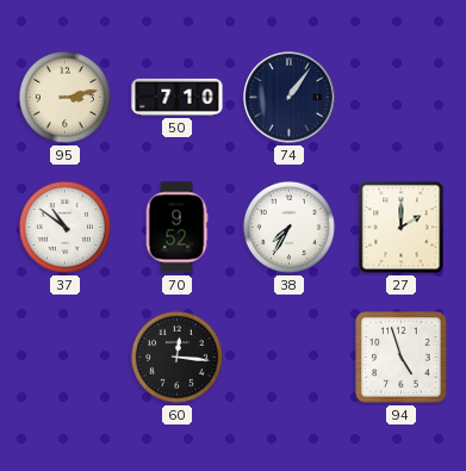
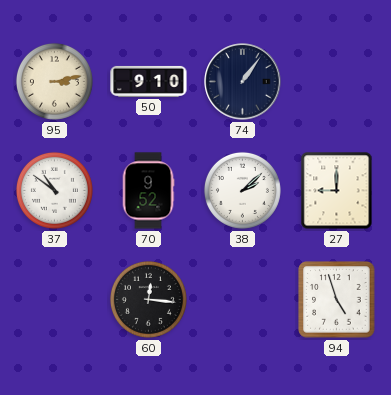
50: 7:10 -> 9:10 (149, 81)
38: 7:35 -> 2:08 (242, 190)
27: 2:00 -> 9:00 (337, 191)
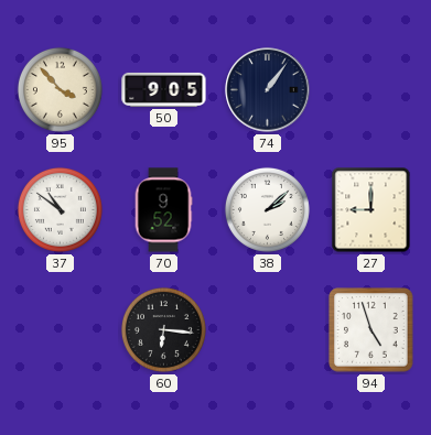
95: 3:13 -> 3:53 (60, 89)
50: 9:10 -> 9:05 (164, 89)
60: 12:16 -> 6:16 (163, 329)
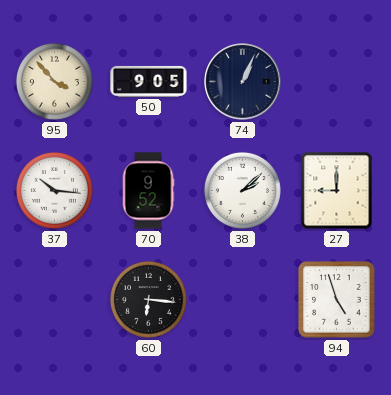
74: 1:06 -> 1:04 (243, 82)
37: 10:51 -> 10:16 (54, 190)
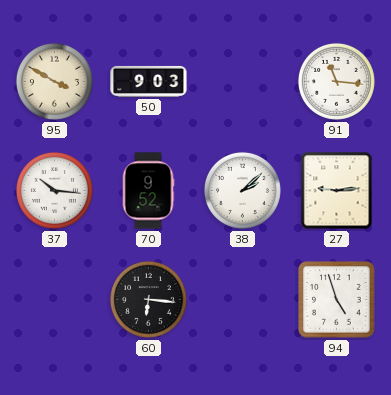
95: 3:53 -> 3:50 (54, 81)
50: 9:05 -> 9:03 (149, 81)
74: 1:04 -> none (243, 82)
91: none -> 11:16 (336, 81)
27: 9:00 -> 9:14 (337, 191)
